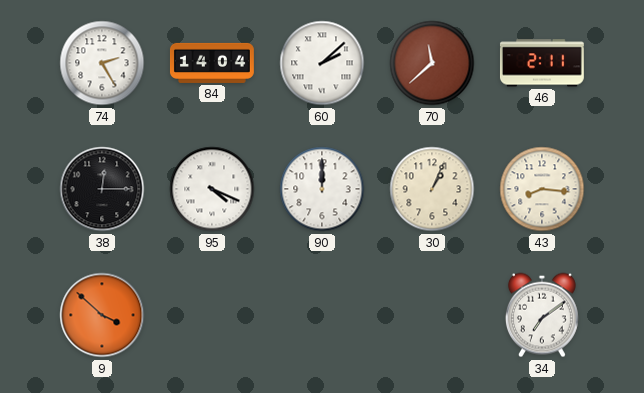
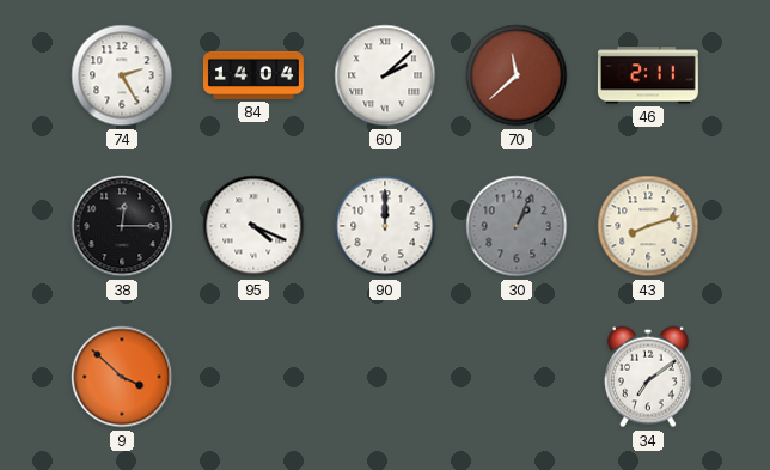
30 dial: cream -> grey (517, 226)
43: 8:16 -> 8:12 (648, 226)
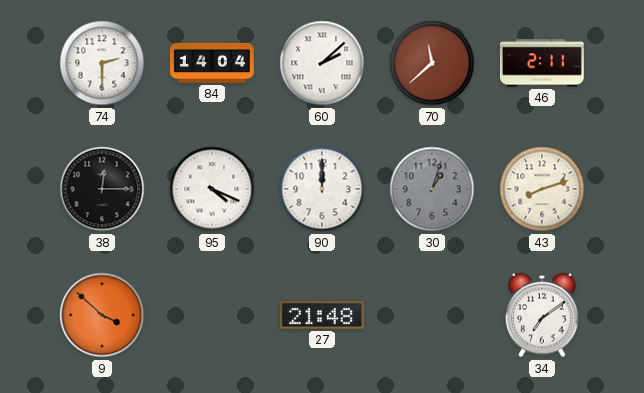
74: 2:25 -> 2:30 (102, 63)
30: 1:04 -> 1:03 (432, 189)
27: none -> 21:48 (322, 315)
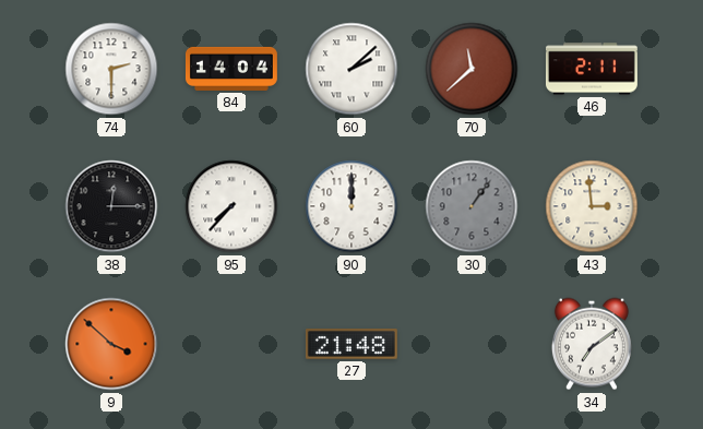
95: 4:19 -> 7:37 (231, 206)
30: 1:03 -> 1:06 (472, 206)
43: 8:12 -> 2:59 (592, 206)
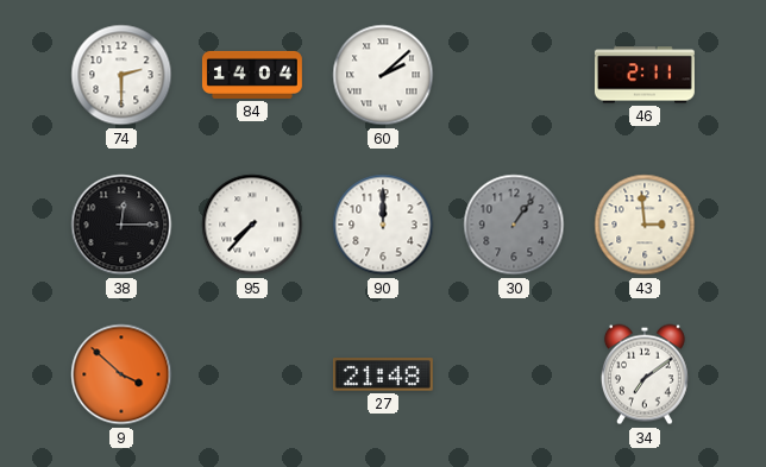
70: 11:38 -> none (472, 69)
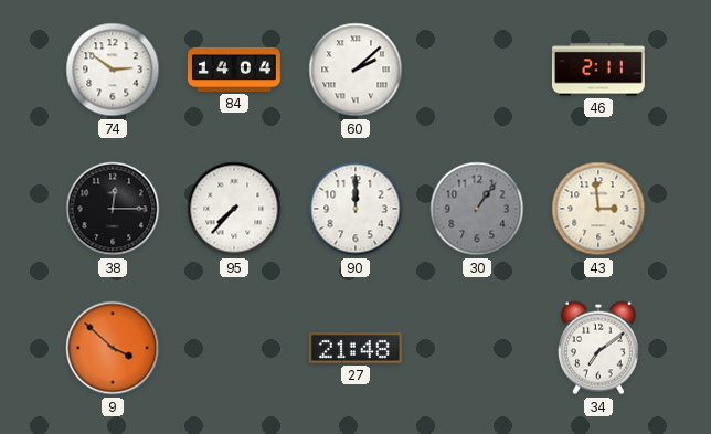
74: 2:30 -> 2:51 (113, 70)
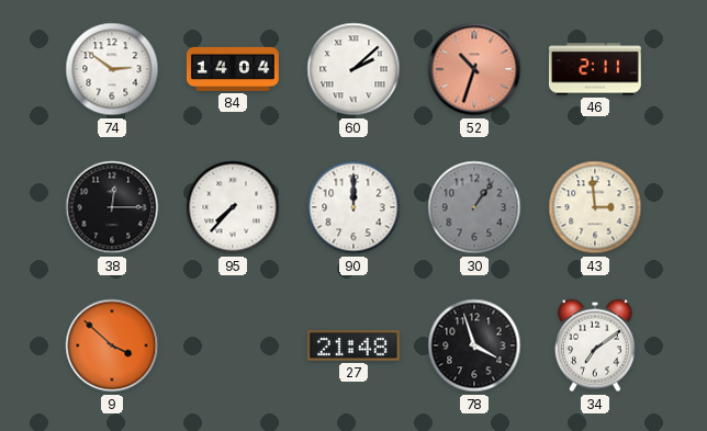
52: none -> 10:33 (474, 69)
78: none -> 3:57 (474, 345)
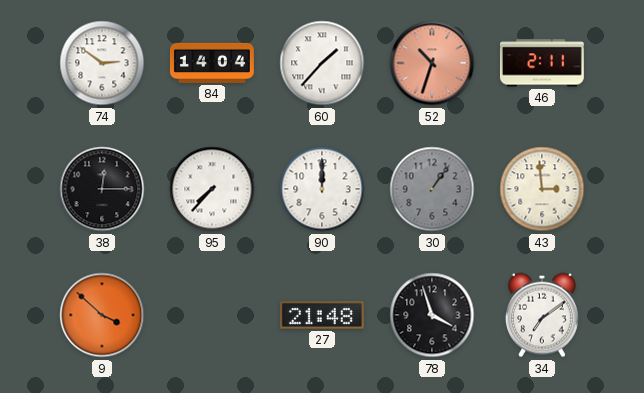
60: 2:08 -> 1:37 (322, 63)
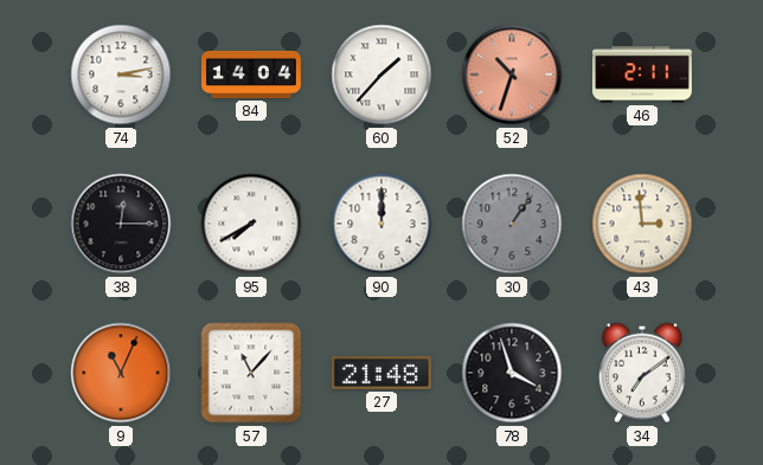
74: 2:51 -> 3:13 (121, 75)
95: 7:37 -> 7:40 (251, 224)
9: 3:52 -> 11:04 (121, 373)
57: none -> 11:07 (251, 373)
